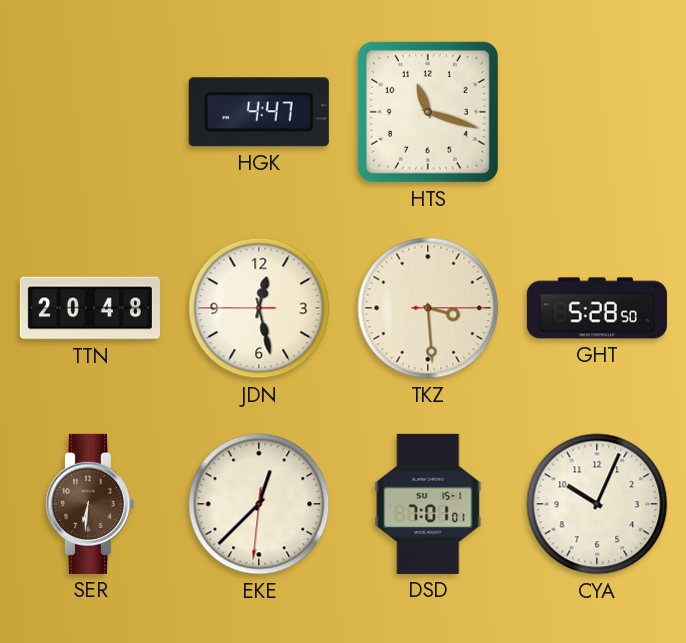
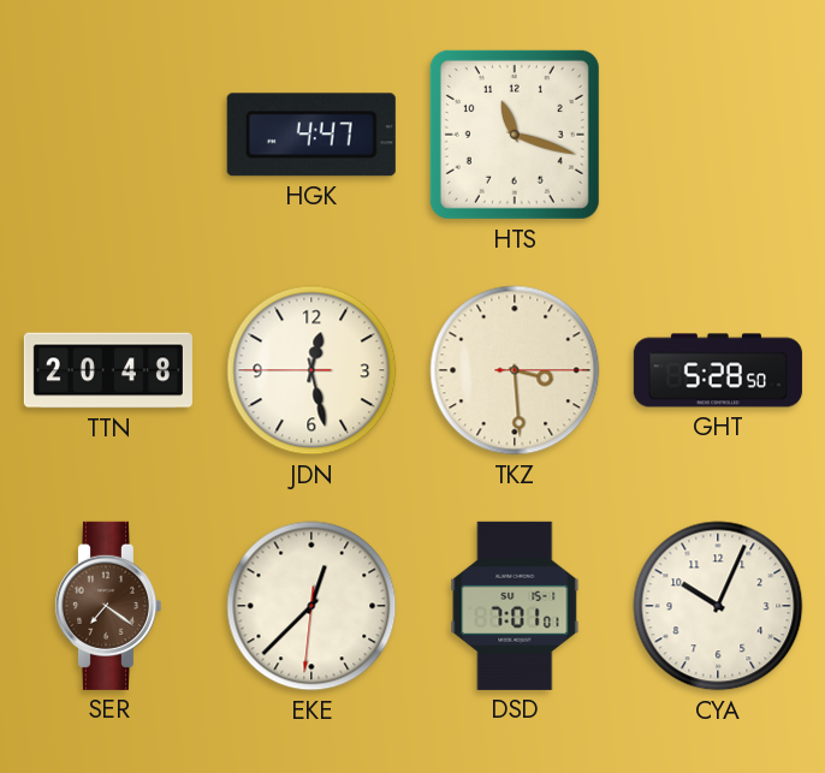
SER: 6:31 -> 7:21 (107, 606)
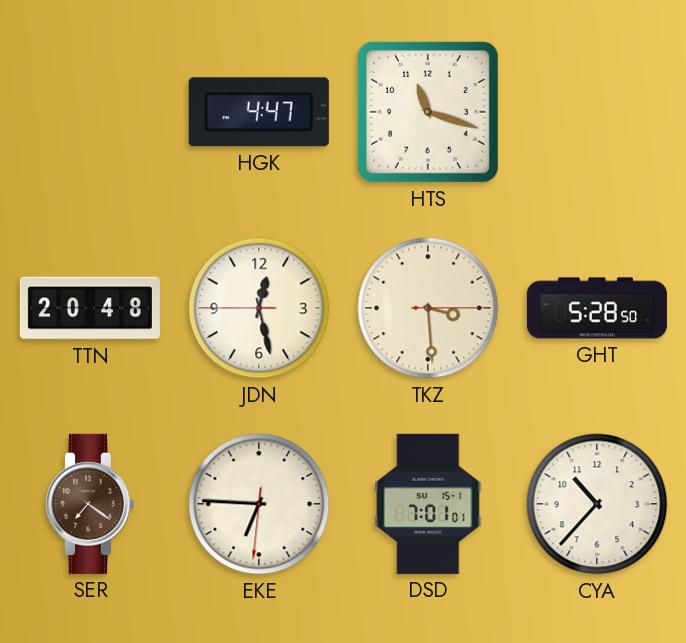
EKE: 12:37 -> 6:45 (259, 504)
CYA: 10:04 -> 10:37 (597, 504)
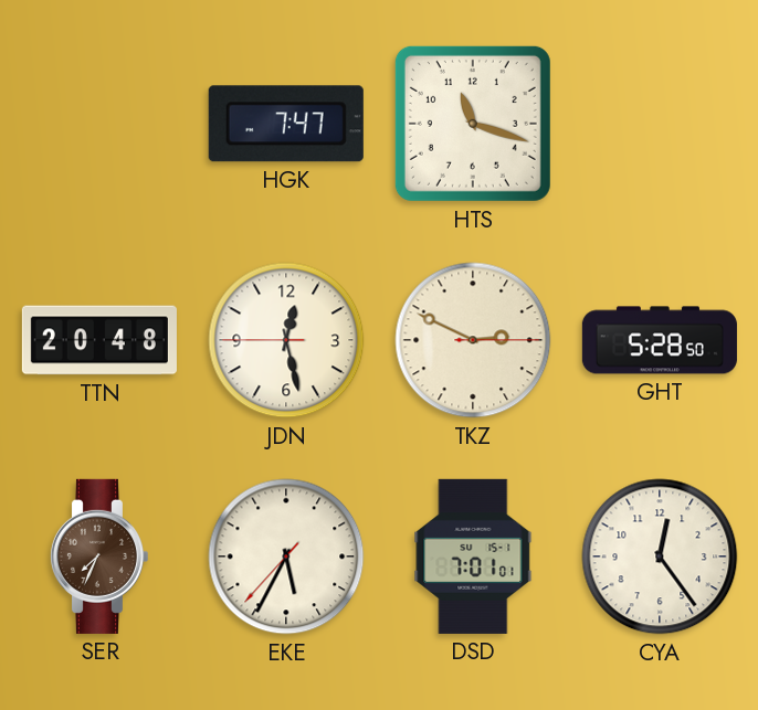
HGK: 4:47 -> 7:47 (286, 124)
TKZ: 3:29 -> 2:49 (473, 340)
SER: 7:21 -> 7:34 (98, 557)
EKE: 6:45 -> 5:34 (286, 557)
CYA: 10:37 -> 12:24 (660, 557)
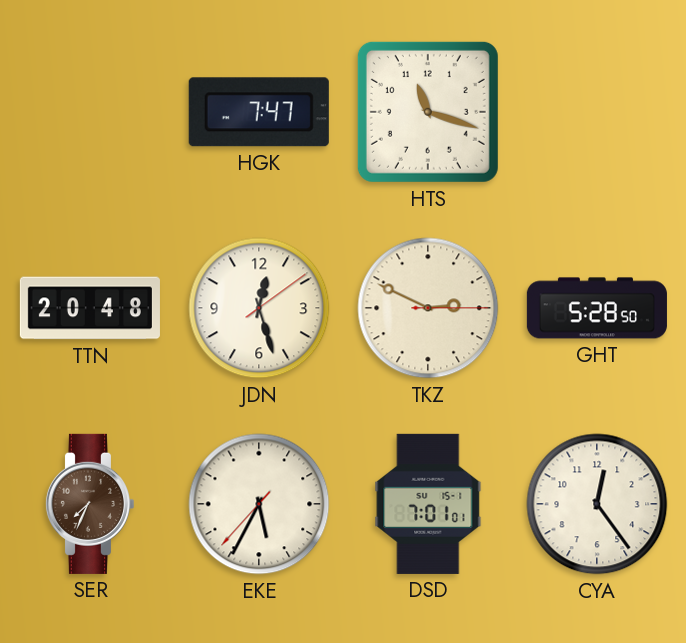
JDN: 12:27:45 -> 12:27:09 (259, 308)
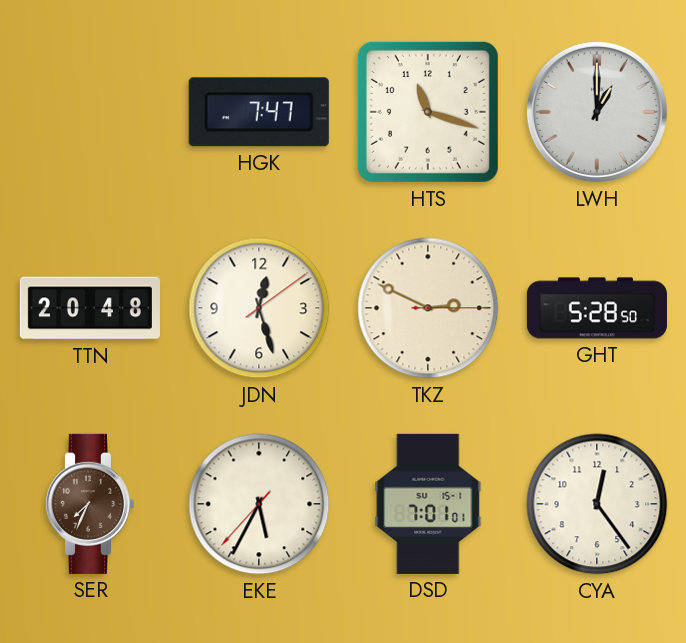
LWH: none -> 1:00 (597, 112)
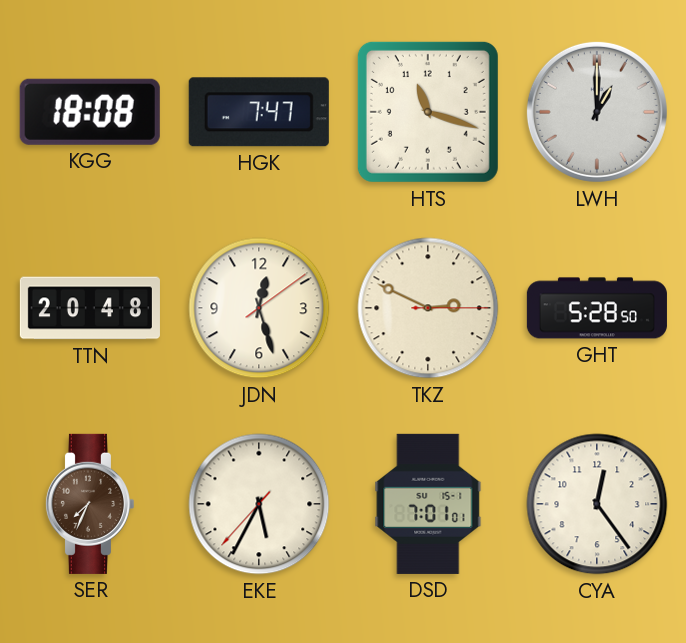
KGG: none -> 18:08 (90, 112)
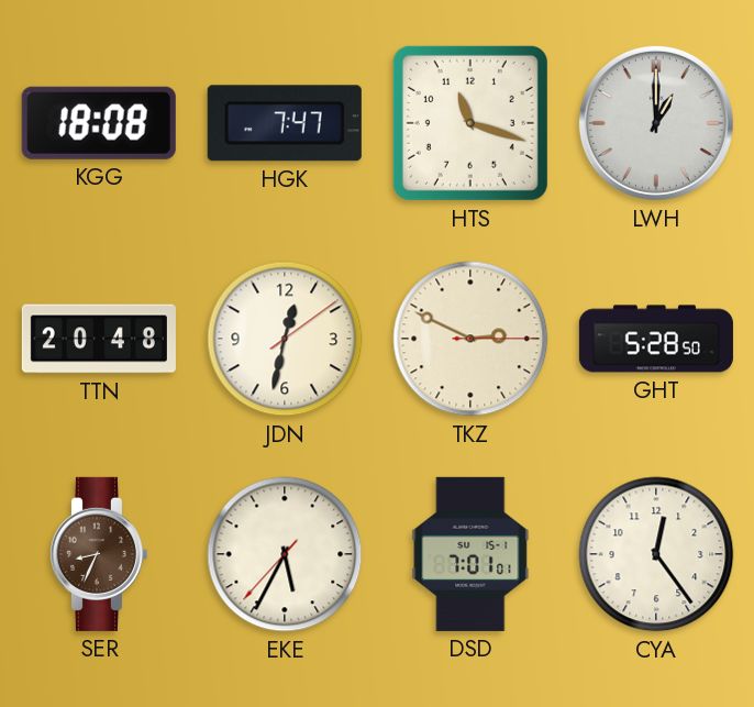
JDN: 12:27 -> 12:32 (285, 339)
SER: 7:34 -> 8:34 (98, 554)
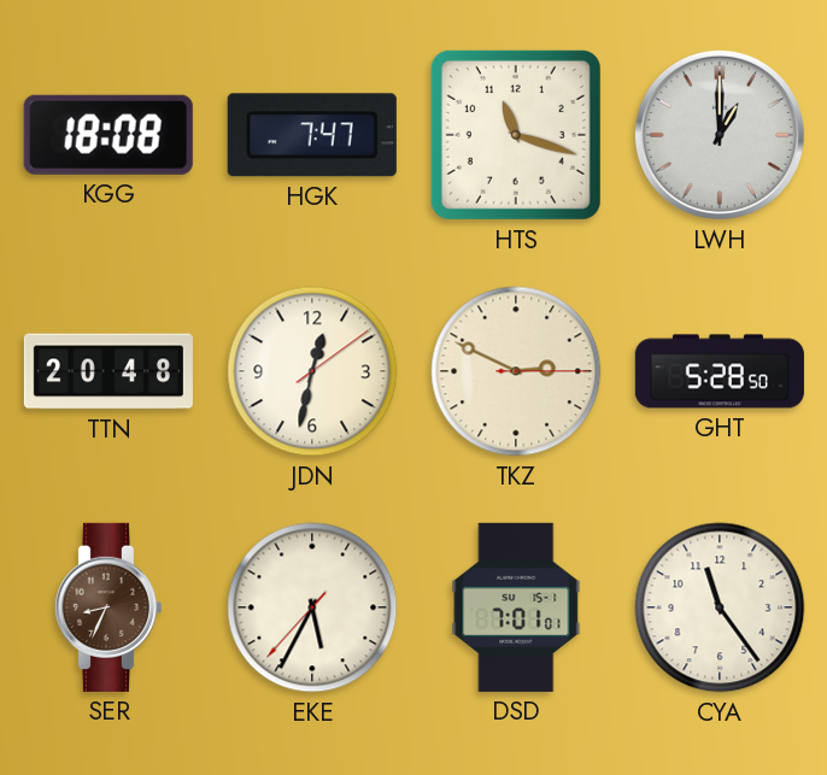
CYA: 12:24 -> 11:24 (720, 607)
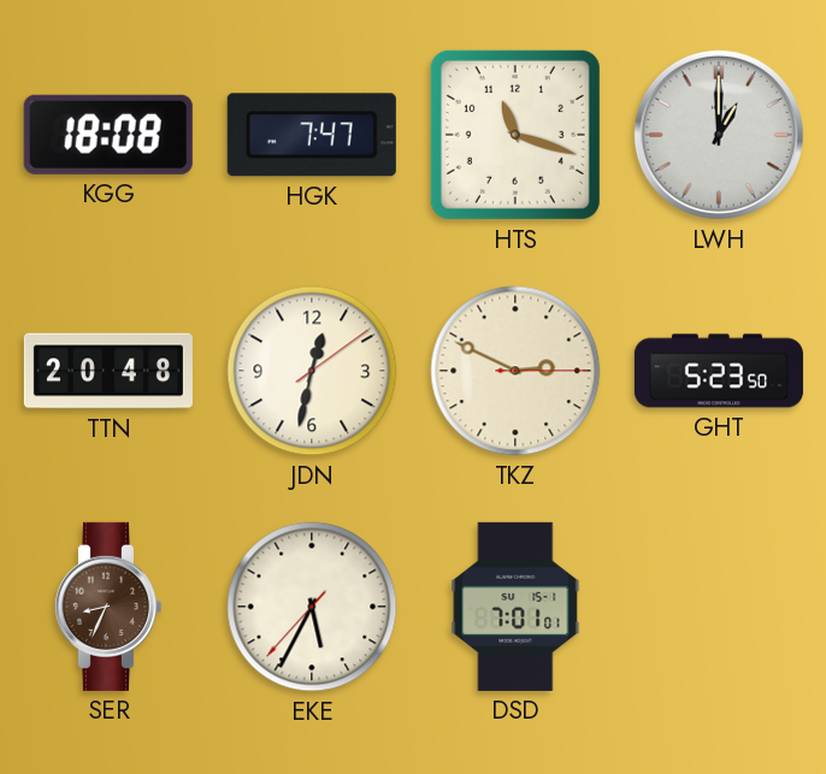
GHT: 5:28 -> 5:23 (719, 371)
CYA: 11:24 -> none (720, 607)
